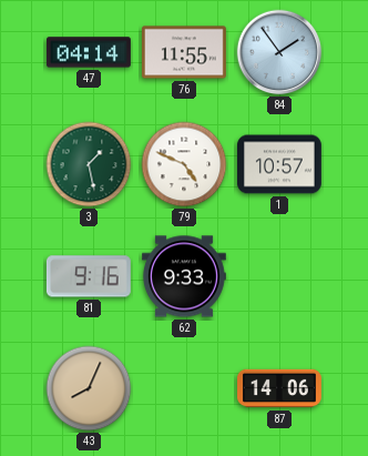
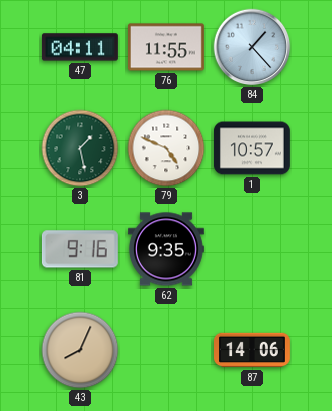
47: 04:14 -> 04:11 (80, 47)
84: 1:54 -> 1:23 (252, 47)
62: 9:33 -> 9:35 (167, 249)
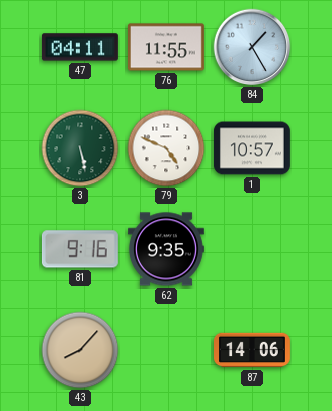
84: 1:23 -> 1:25 (252, 47)
3: 1:28 -> 5:28 (80, 148)
43: 8:04 -> 8:07 (80, 350)
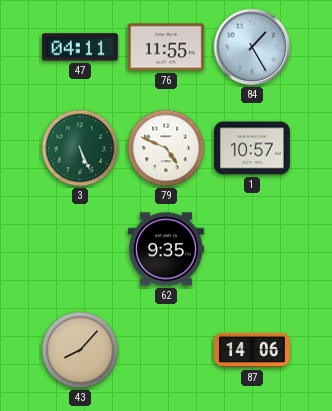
3: 5:28 -> 5:26 (80, 148)
81: 9:16 -> none (80, 249)
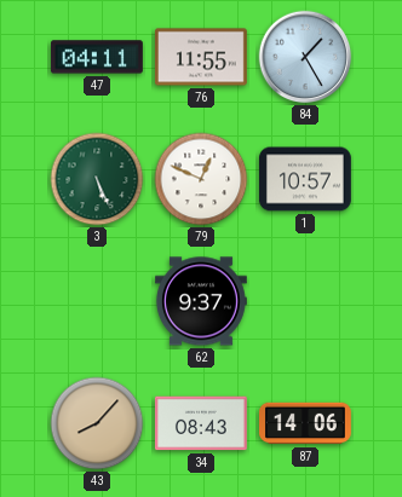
79: 4:49 -> 12:49 (201, 179)
62: 9:35 -> 9:37 (202, 301)
34: none -> 08:43 (201, 423)
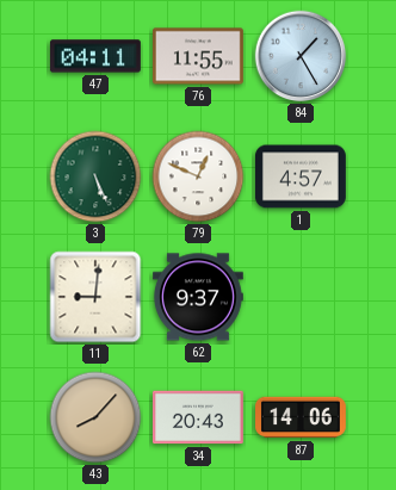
1: 10:57 -> 4:57 (302, 176)
11: none -> 9:01 (95, 297)
34: 08:43 -> 20:43 (198, 417)
